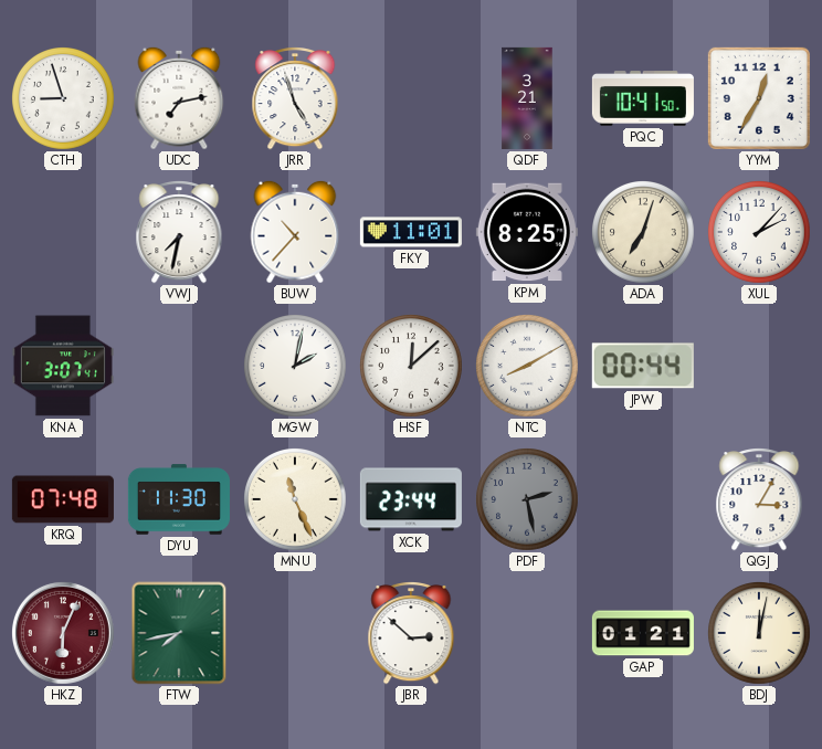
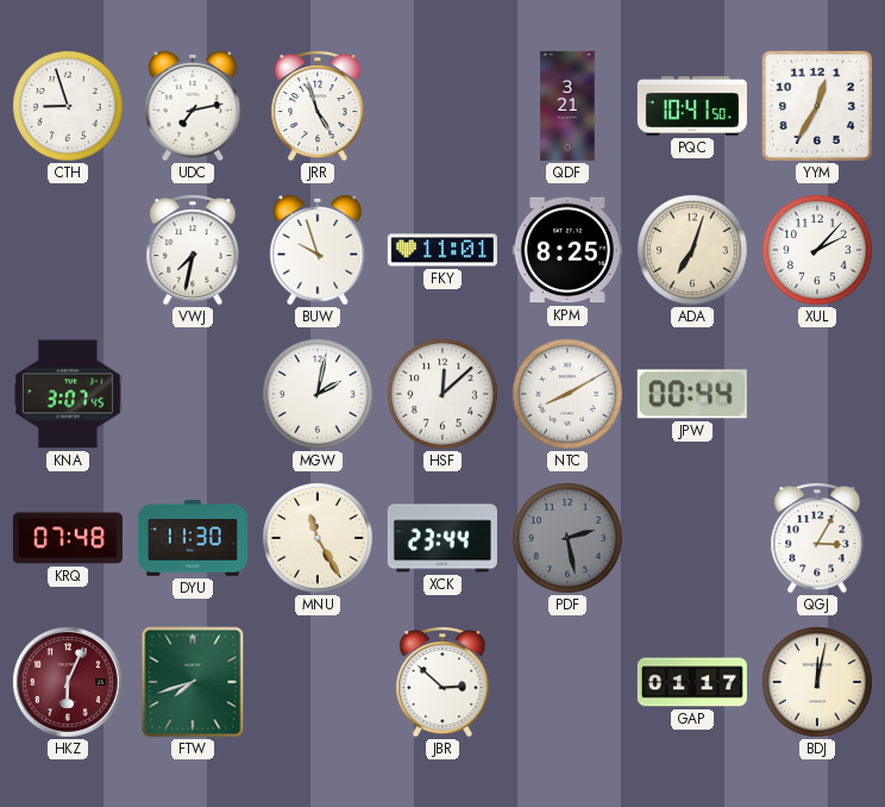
BUW: 10:37 -> 9:57 (318, 250)
KNA: 3:07:41 -> 3:07:45 (68, 394)
MNU: 11:26 -> 11:25 (319, 539)
FTW: 7:43 -> 7:42 (193, 682)
GAP: 01:21 -> 01:17 (692, 682)
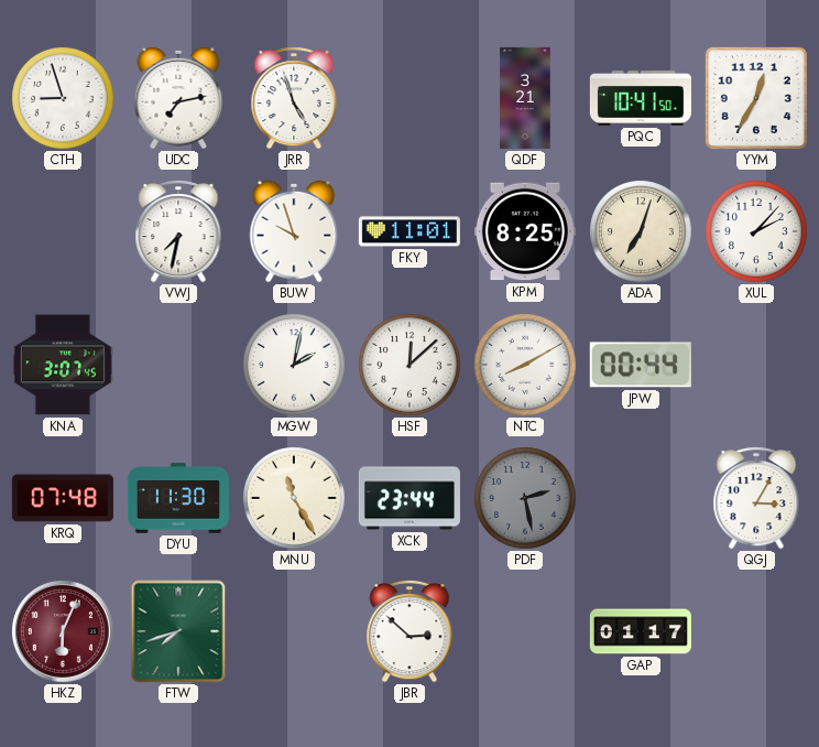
BDJ: 12:02 -> none (818, 683)
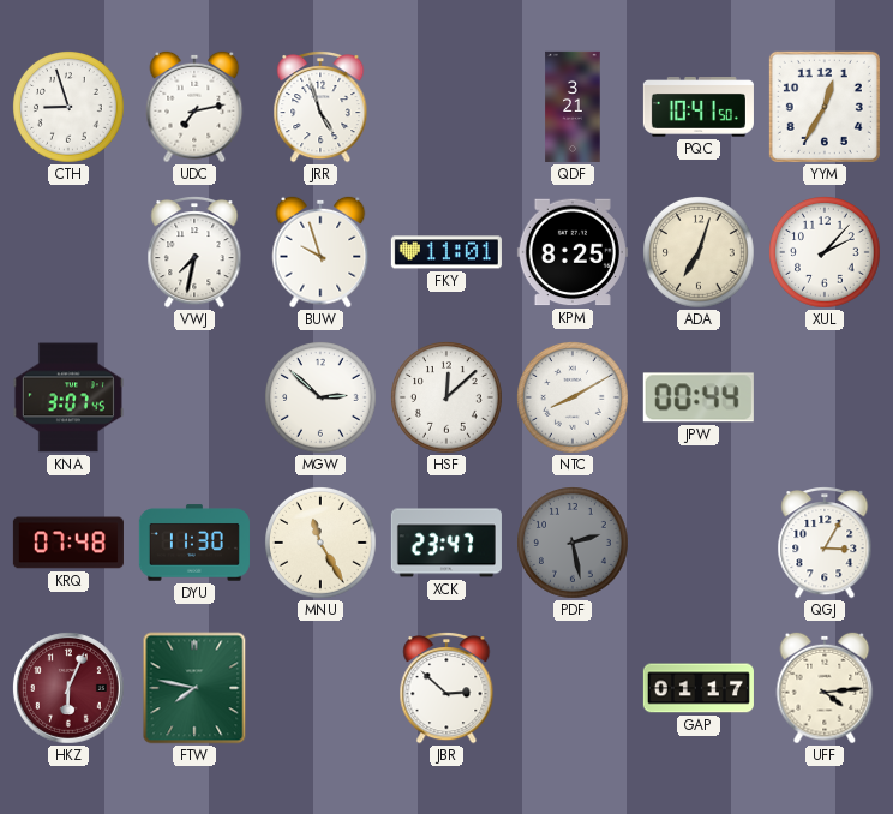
MGW: 2:02 -> 2:52 (322, 399)
XCK: 23:44 -> 23:47 (446, 543)
FTW: 7:42 -> 7:47 (194, 688)
UFF: none -> 4:14 (825, 688)
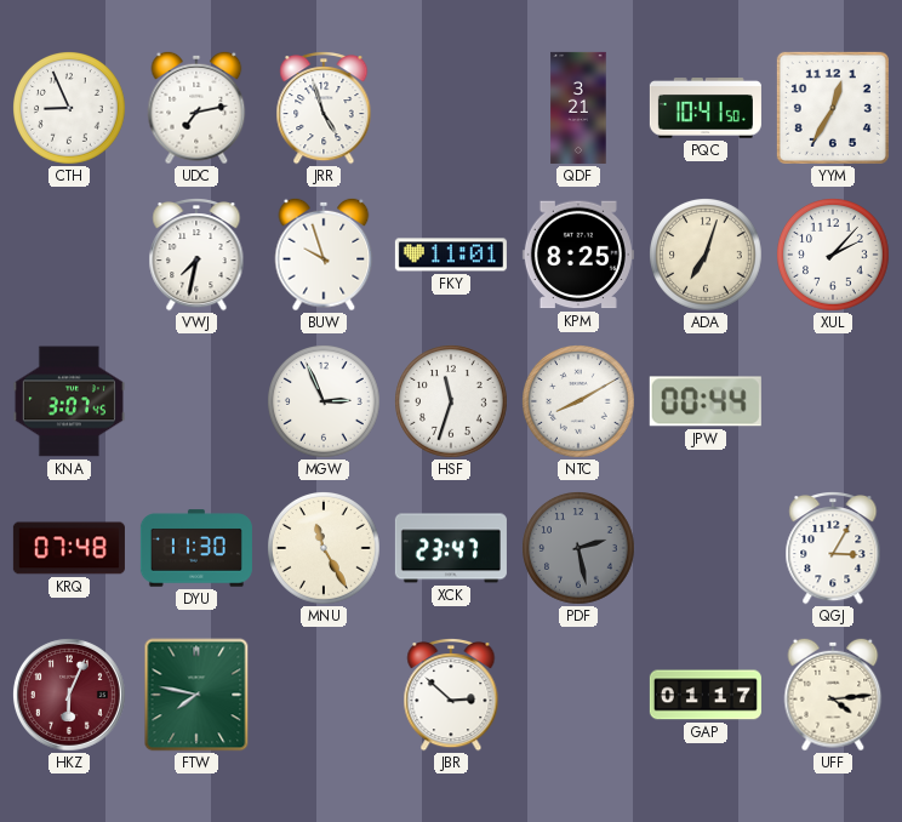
CTH: 8:57 -> 8:56 (70, 109)
MGW: 2:52 -> 2:56 (325, 403)
HSF: 12:08 -> 11:33 (452, 403)
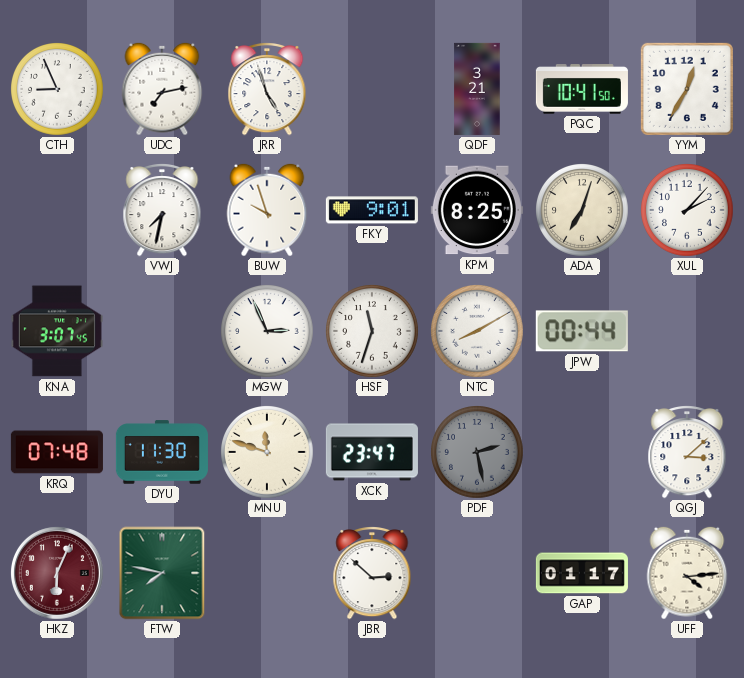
FKY: 11:01 -> 9:01 (372, 210)
MNU: 11:25 -> 11:48 (268, 453)
QGJ: 3:05 -> 3:08 (687, 453)
